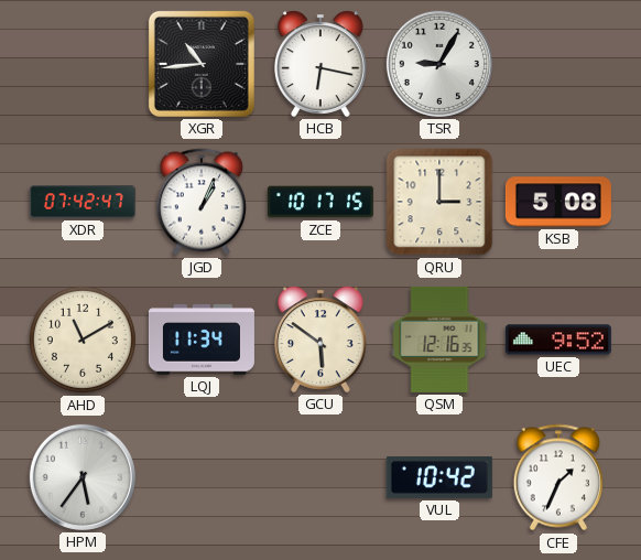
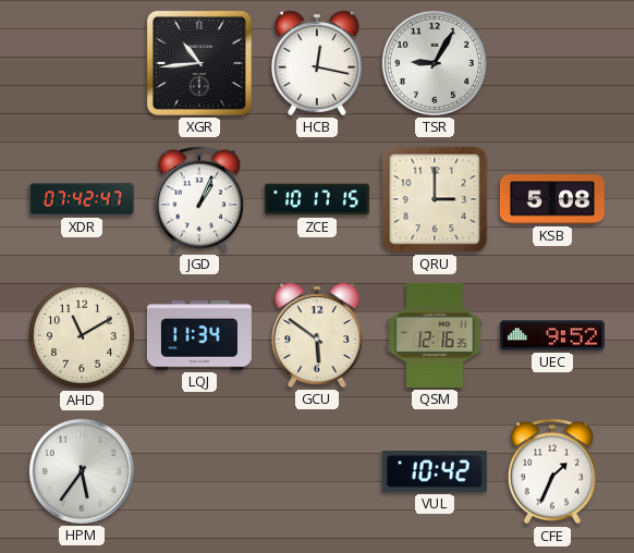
HCB: 6:17 -> 12:17 (318, 63)
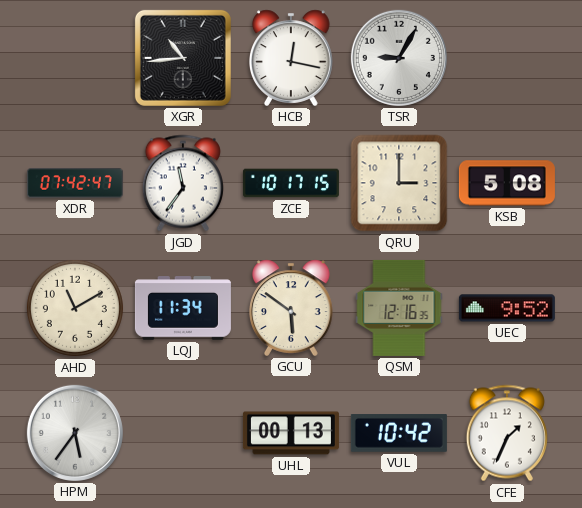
JGD: 1:04 -> 11:36 (183, 183)
UHL: none -> 00:13 (291, 433)
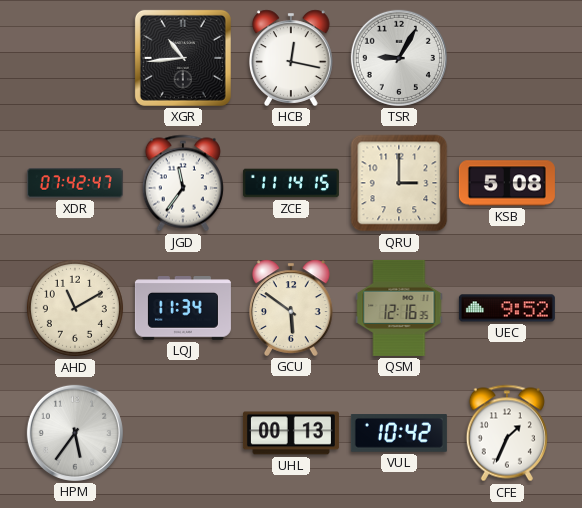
ZCE: 10:17 -> 11:14 (291, 183)
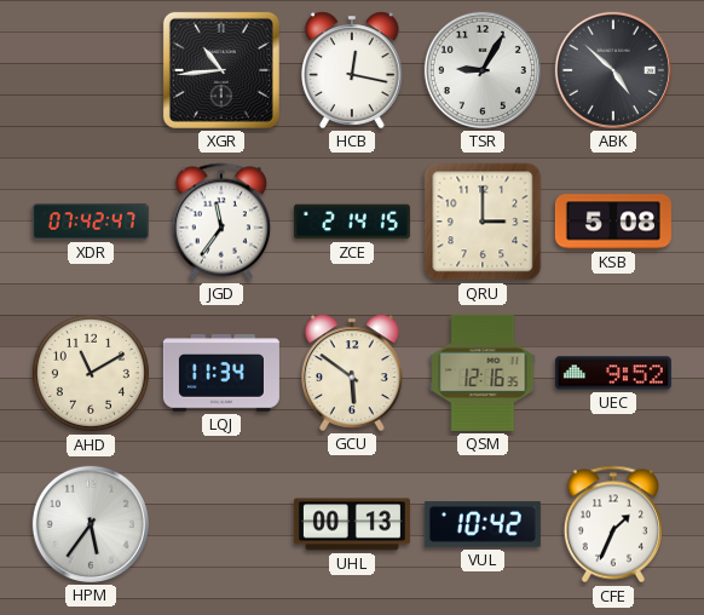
ABK: none -> 4:52 (613, 70)
ZCE: 11:14 -> 2:14 (352, 222)
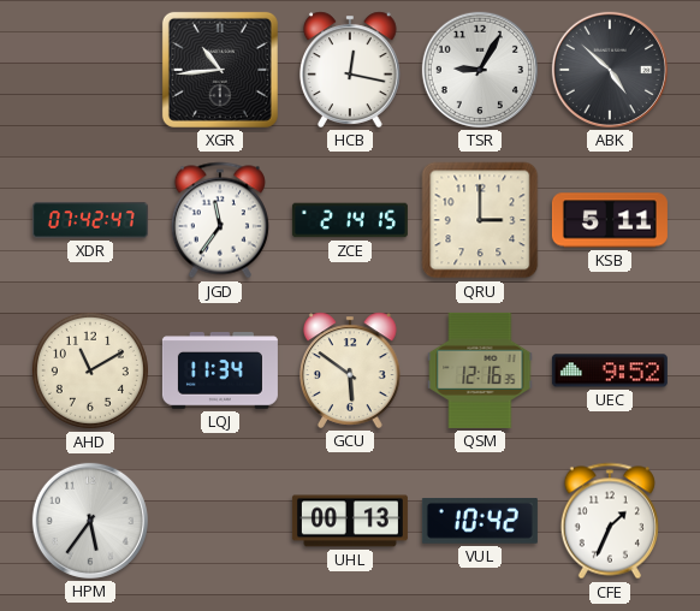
KSB: 5:08 -> 5:11 (610, 220)
